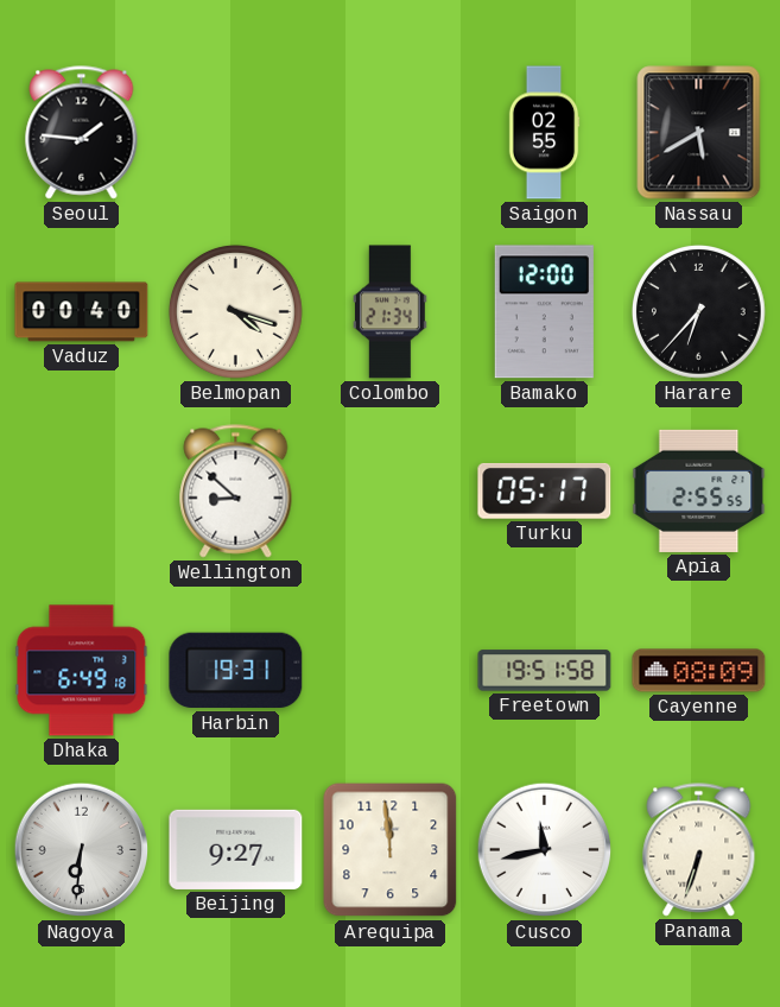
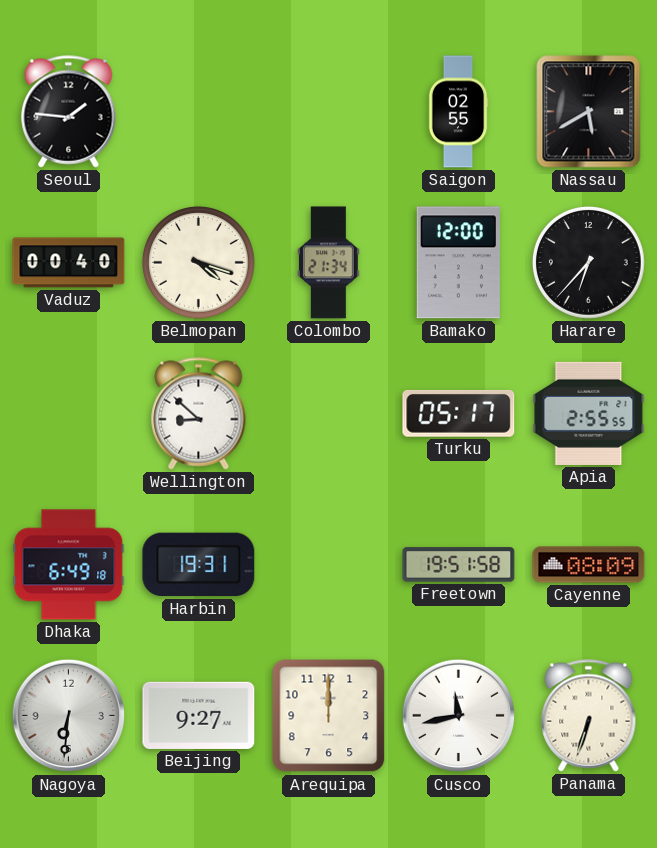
Arequipa: 11:59 -> 12:00 (329, 716)
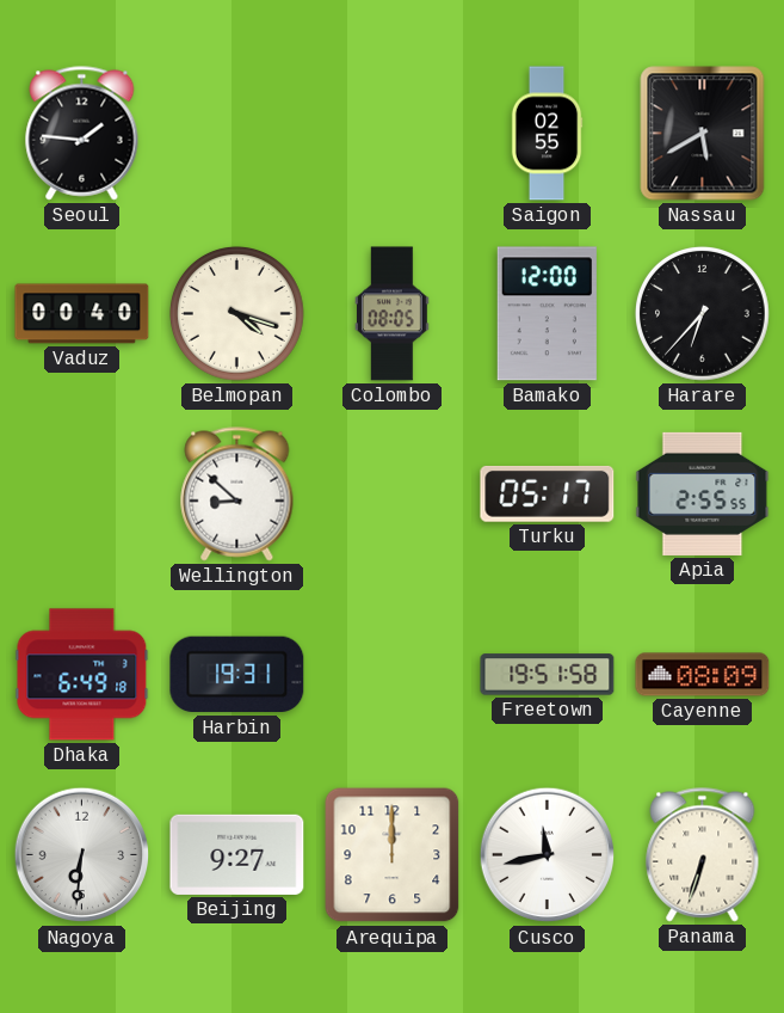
Colombo: 21:34 -> 08:05 (391, 314)
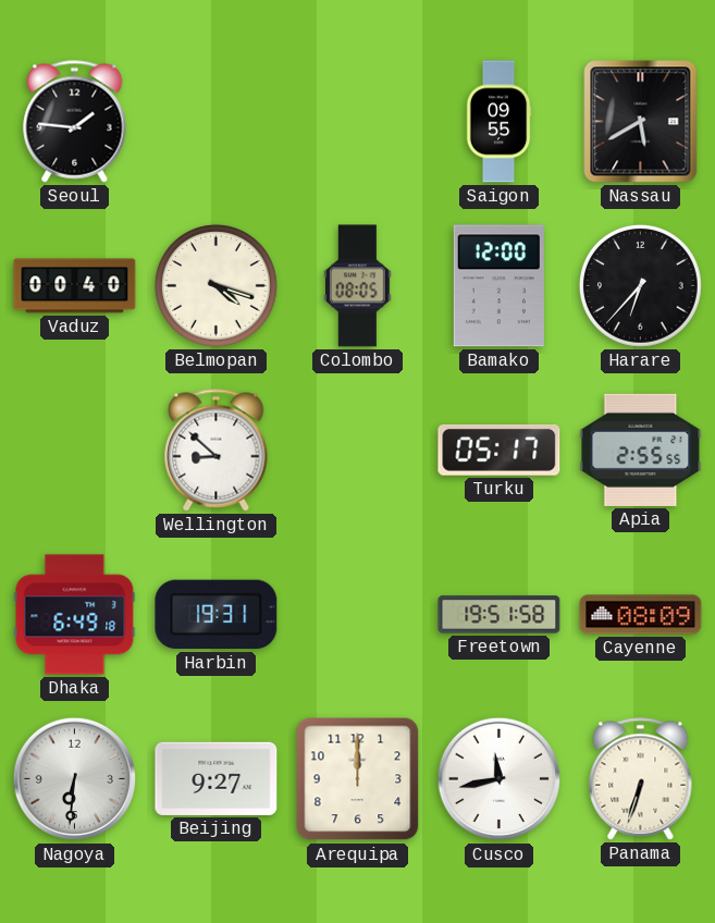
Saigon: 02:55 -> 09:55 (498, 122)
